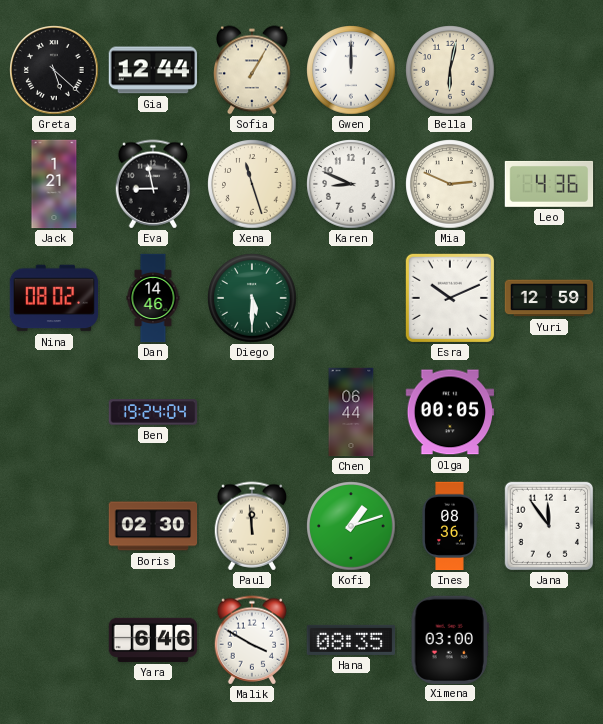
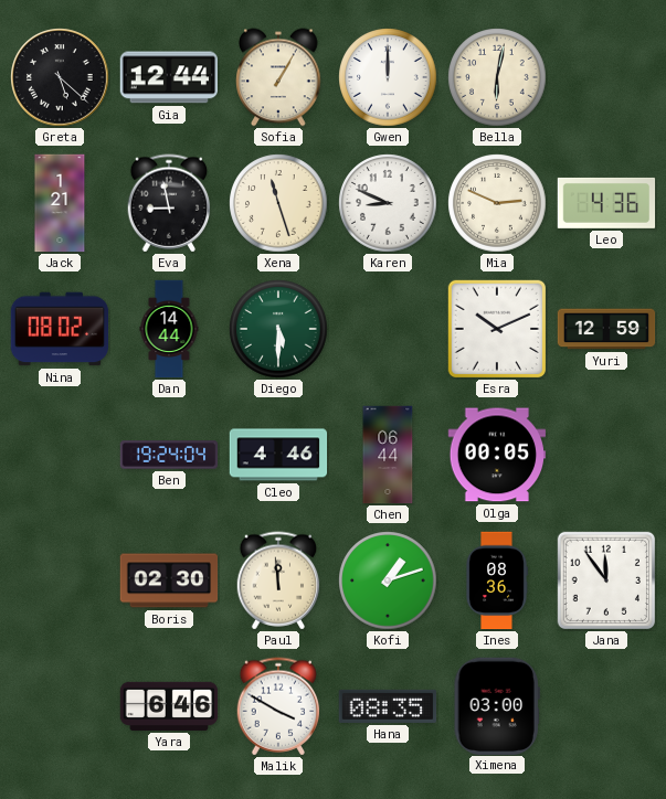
Dan: 14:46 -> 14:44 (169, 329)
Cleo: none -> 4:46 (278, 455)
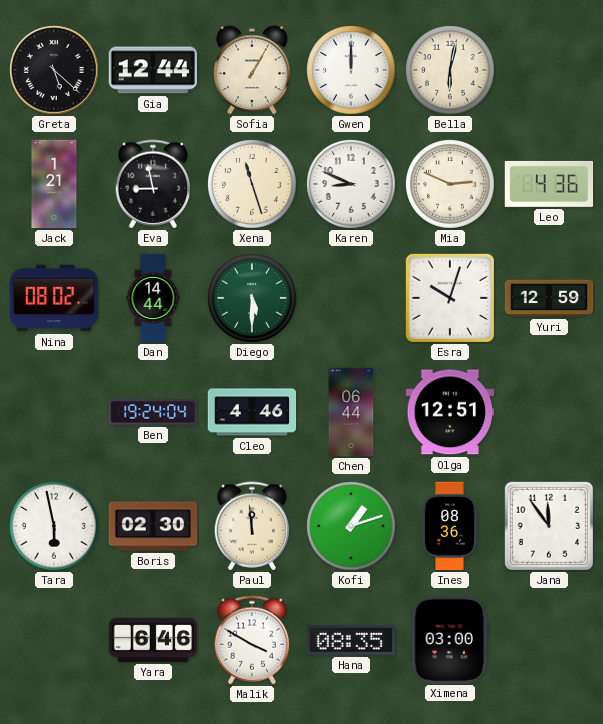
Esra: 10:11 -> 10:03 (449, 297)
Olga: 00:05 -> 12:51 (450, 412)
Tara: none -> 5:58 (54, 526)
